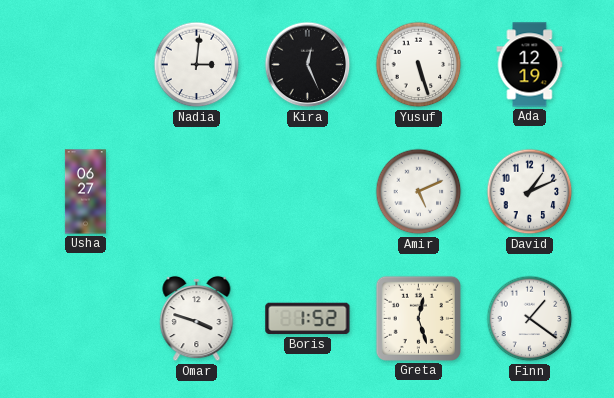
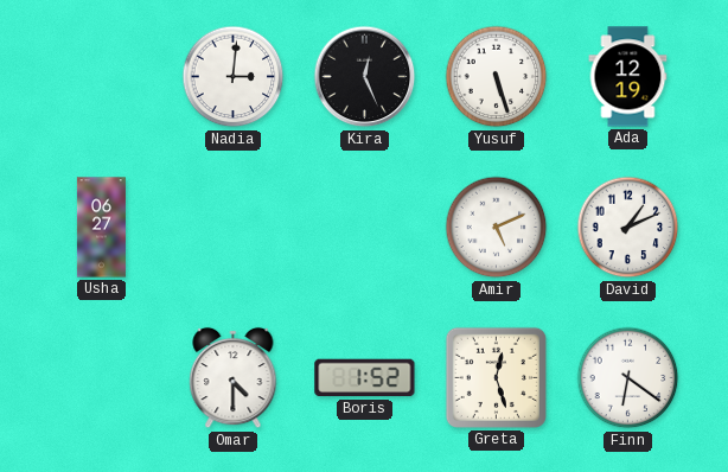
Omar: 3:48 -> 4:30 (234, 378)
Finn: 1:21 -> 6:21 (628, 378)
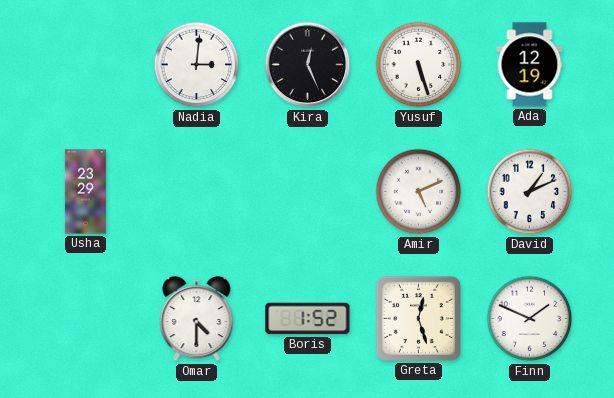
Usha: 06:27 -> 23:29 (85, 192)
Finn: 6:21 -> 1:49 (530, 319)
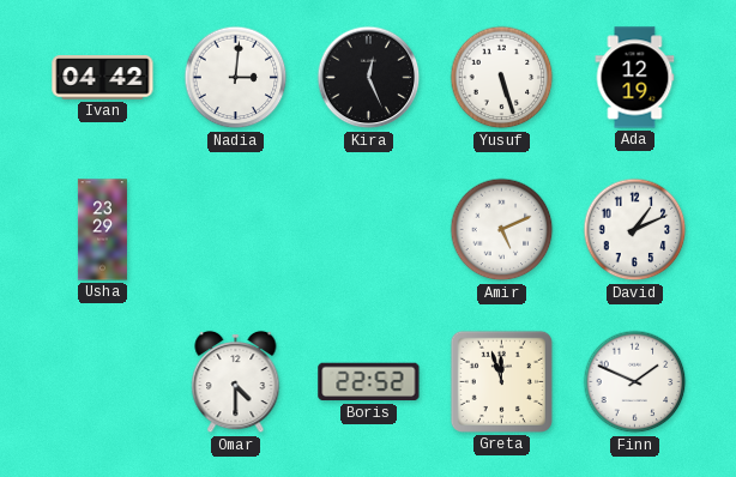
Ivan: none -> 04:42 (103, 78)
Boris: 1:52 -> 22:52 (369, 382)
Greta: 12:27 -> 11:57 (501, 381)
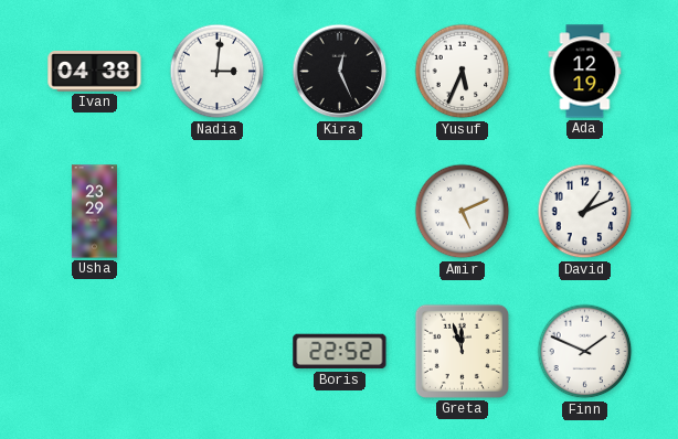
Ivan: 04:42 -> 04:38 (95, 72)
Yusuf: 5:27 -> 5:34 (463, 72)
Omar: 4:30 -> none (236, 382)
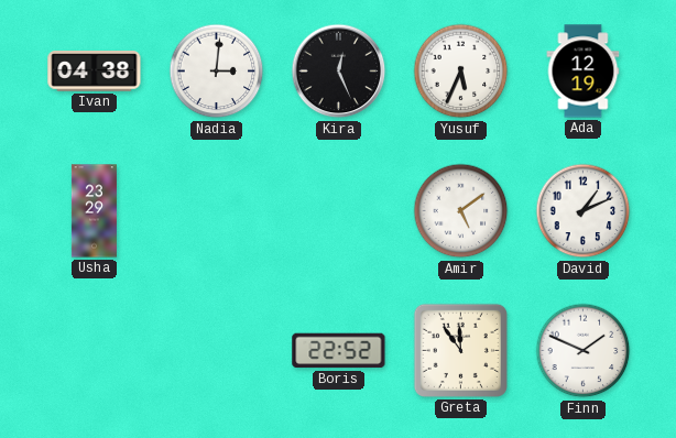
Amir: 5:11 -> 5:09 (461, 211)
Greta: 11:57 -> 11:54 (460, 350)
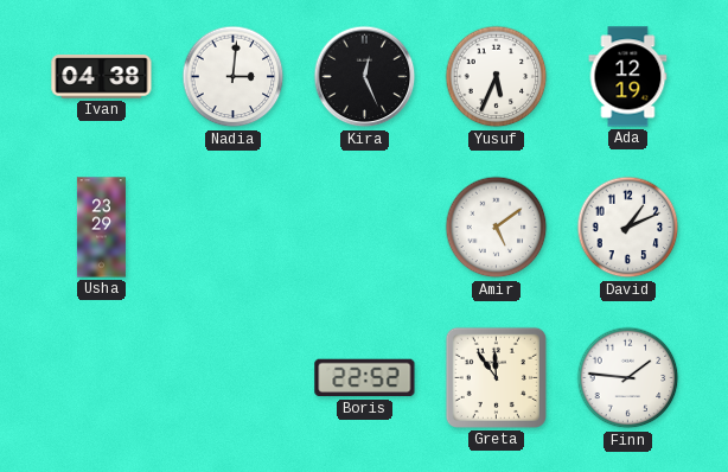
Finn: 1:49 -> 1:46 (628, 378)
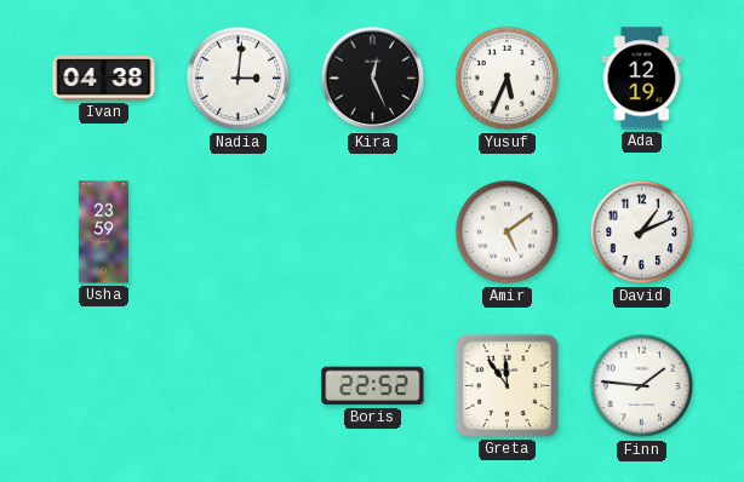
Usha: 23:29 -> 23:59 (103, 233)
